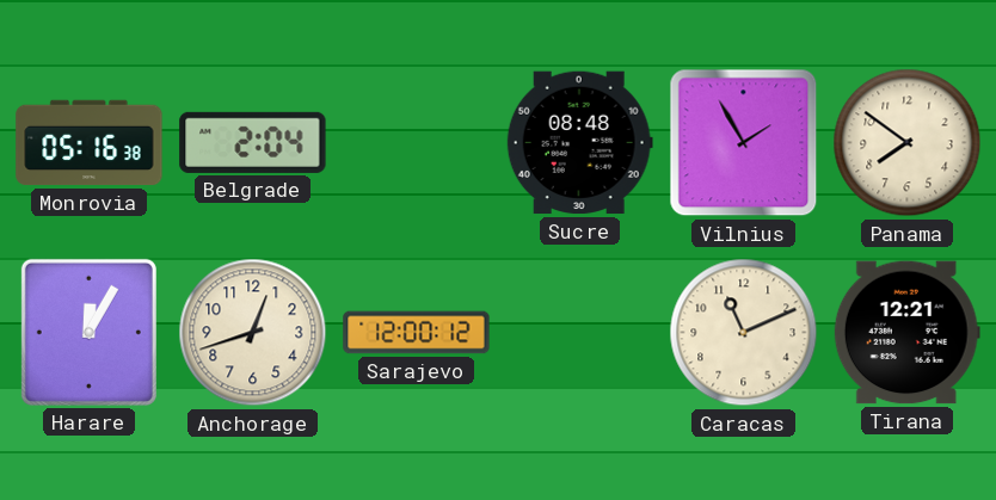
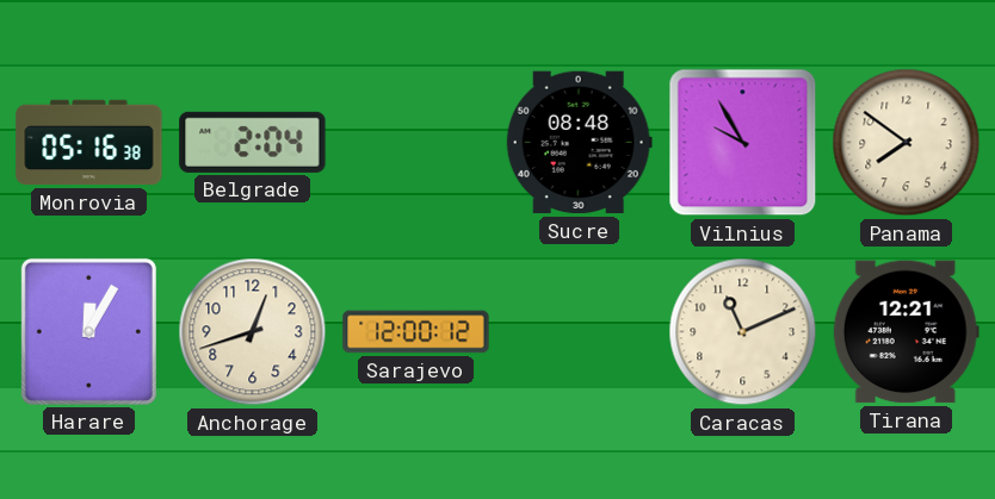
Vilnius: 1:55 -> 9:55 (743, 143)
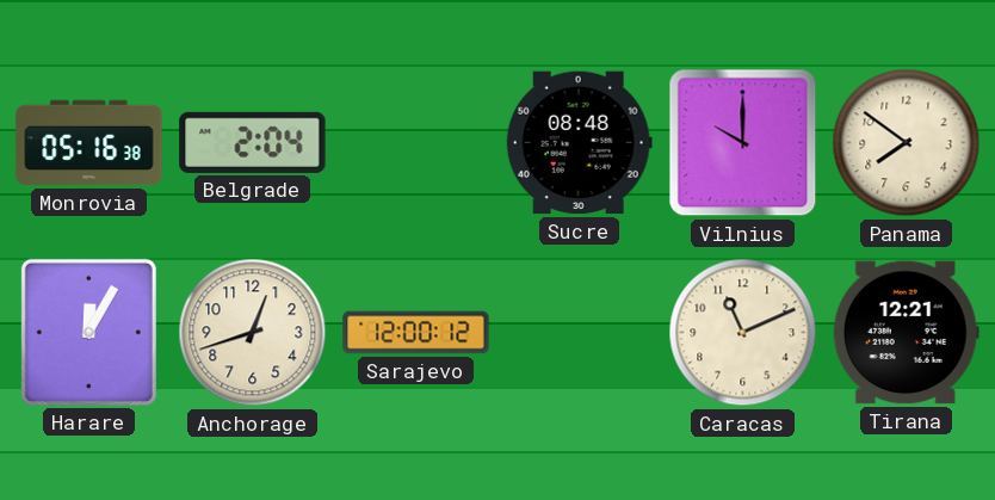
Vilnius: 9:55 -> 10:00 (743, 143)
